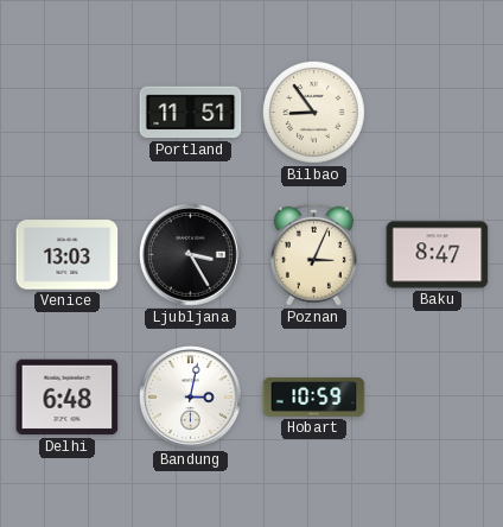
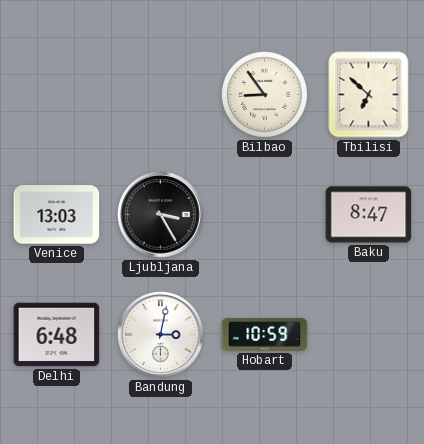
Portland: 11:51 -> none (191, 113)
Tbilisi: none -> 6:52 (369, 95)
Poznan: 3:04 -> none (313, 254)
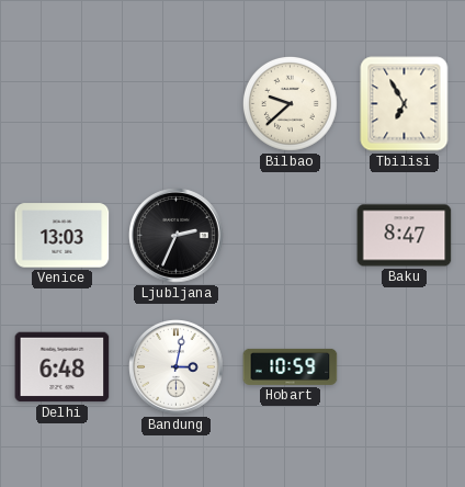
Bilbao: 8:54 -> 9:38 (290, 103)
Tbilisi: 6:52 -> 6:55 (405, 104)
Ljubljana: 3:25 -> 2:34 (177, 236)
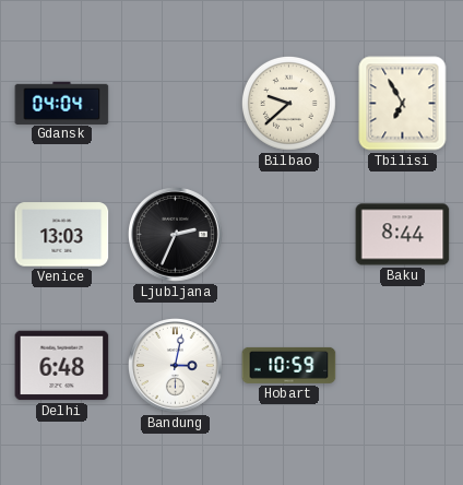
Gdansk: none -> 04:04 (62, 103)
Baku: 8:47 -> 8:44 (403, 235)
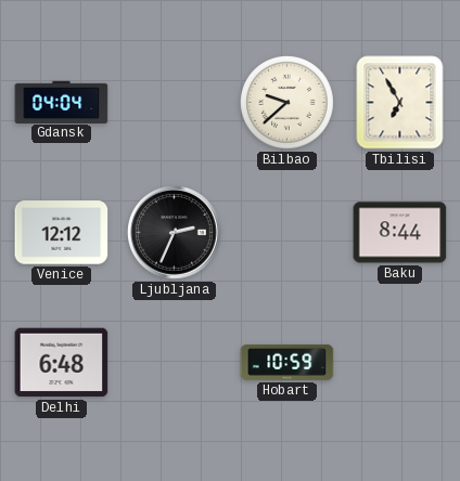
Venice: 13:03 -> 12:12 (62, 233)
Bandung: 3:02 -> none (176, 366)
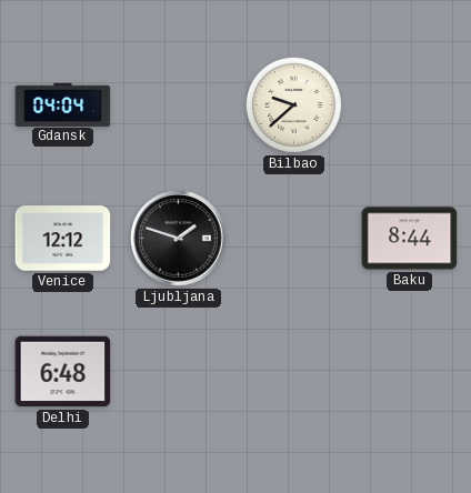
Tbilisi: 6:55 -> none (400, 103)
Ljubljana: 2:34 -> 1:48 (179, 239)
Hobart: 10:59 -> none (287, 362)
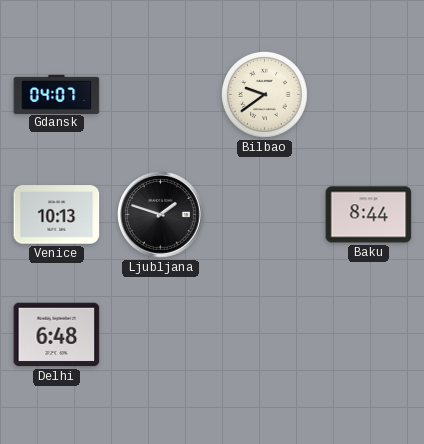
Gdansk: 04:04 -> 04:07 (57, 94)
Bilbao: 9:38 -> 9:39 (264, 94)
Venice: 12:12 -> 10:13 (57, 215)
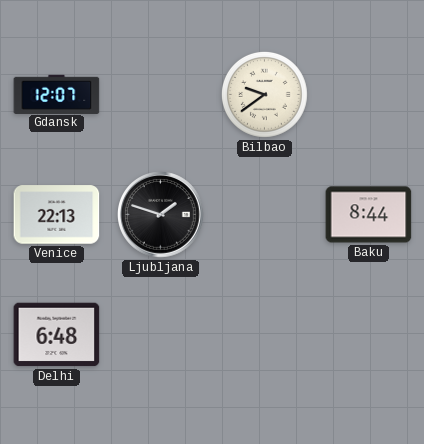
Gdansk: 04:07 -> 12:07 (57, 94)
Venice: 10:13 -> 22:13 (57, 215)
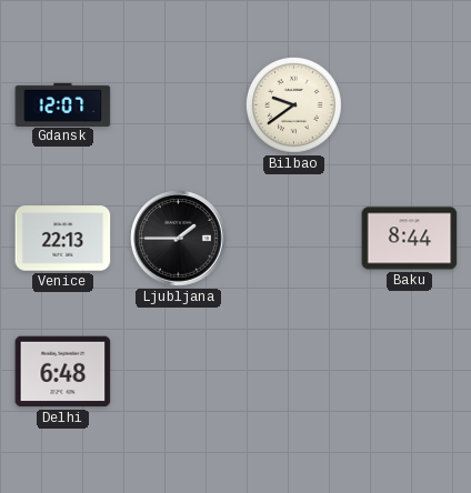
Ljubljana: 1:48 -> 1:45 (179, 239)
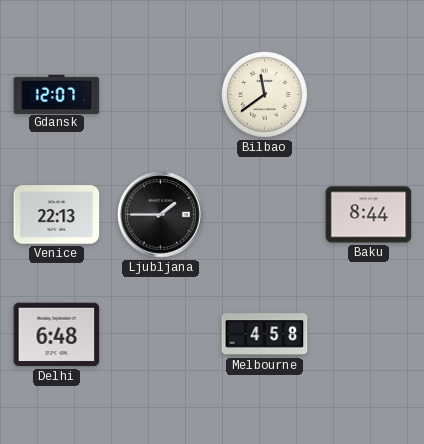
Bilbao: 9:39 -> 11:39 (264, 94)
Melbourne: none -> 4:58 (265, 335)
